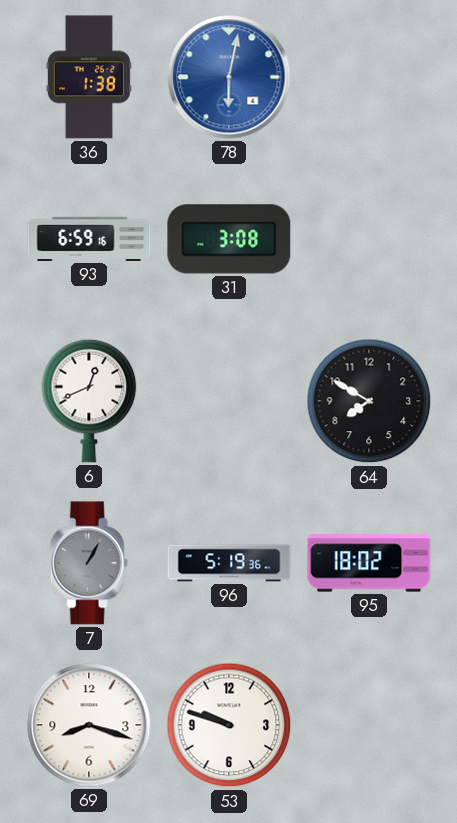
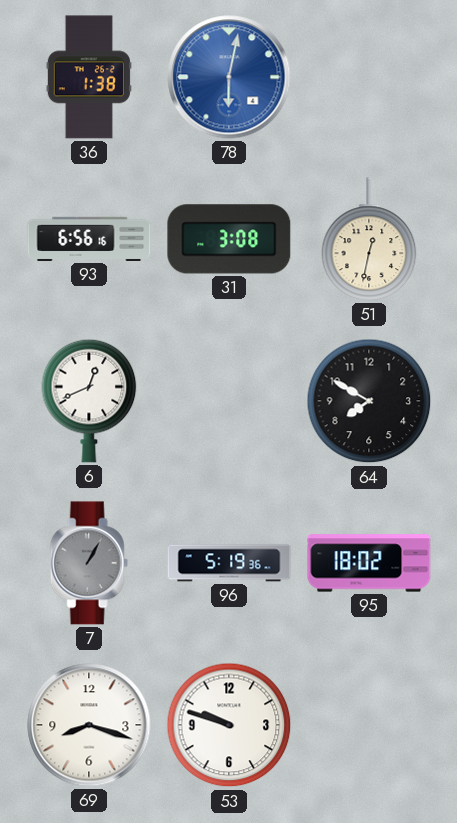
93: 6:59 -> 6:56 (89, 239)
51: none -> 12:32 (369, 239)
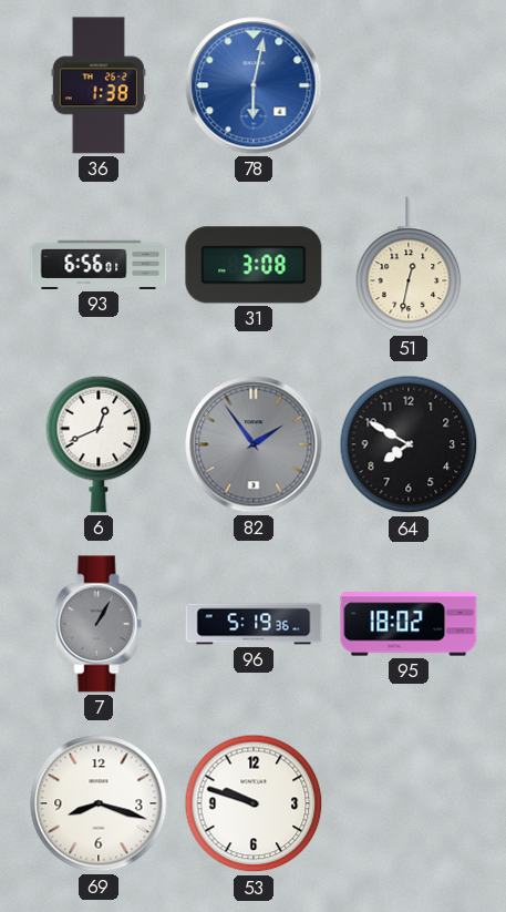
93: 6:56:16 -> 6:56:01 (99, 265)
82: none -> 1:54 (254, 444)
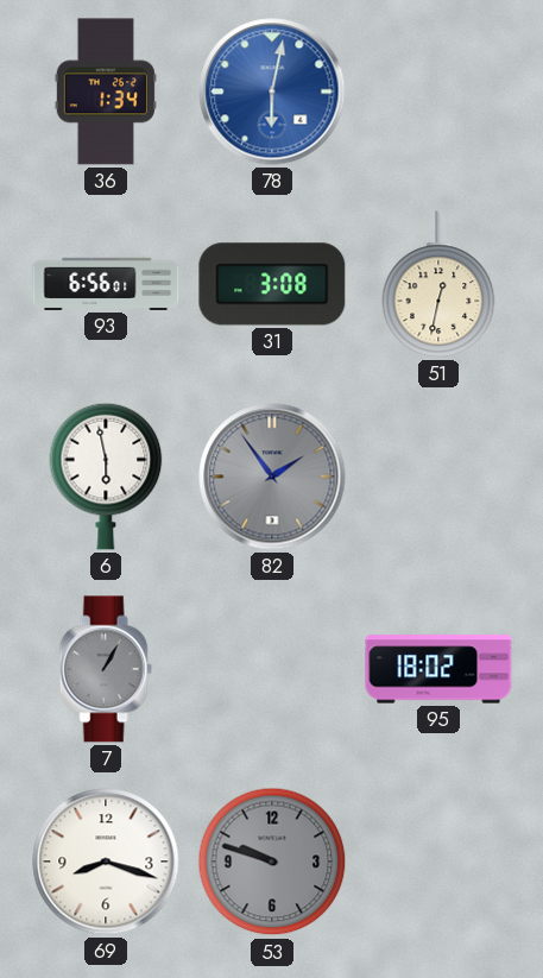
36: 1:38 -> 1:34 (106, 92)
6: 12:41 -> 5:58 (106, 477)
64: 7:50 -> none (409, 444)
96: 5:19 -> none (254, 624)
53 dial: white -> grey (272, 862)
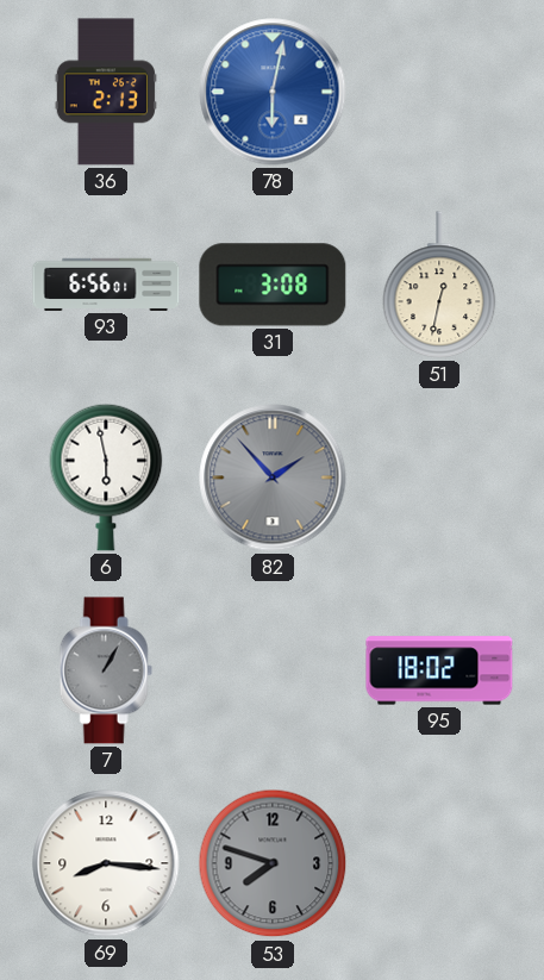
36: 1:34 -> 2:13 (106, 92)
82: 1:54 -> 1:53 (273, 477)
69: 8:18 -> 8:16 (106, 863)
53: 9:48 -> 7:48 (273, 863)
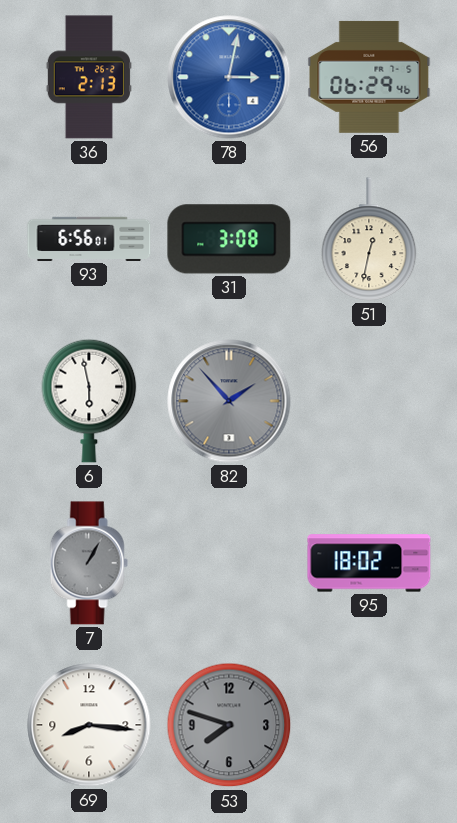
78: 6:02 -> 3:02 (229, 77)
56: none -> 06:29 (369, 77)
